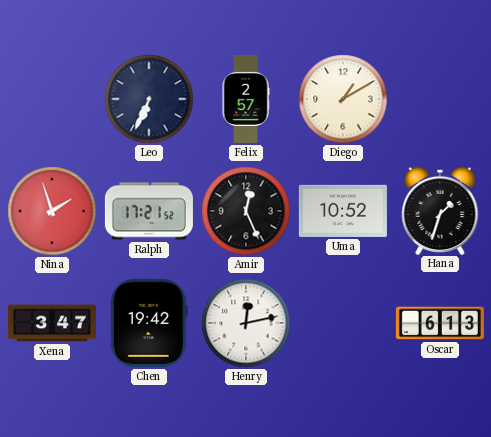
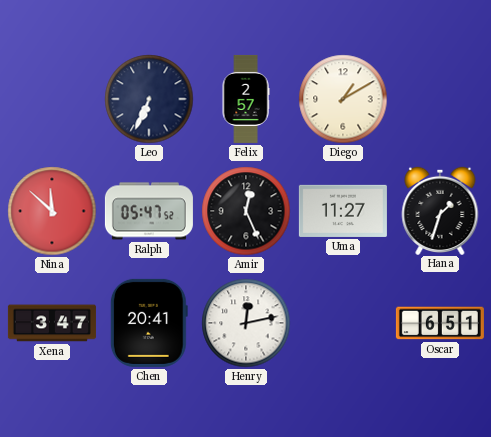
Nina: 1:57 -> 11:52 (52, 211)
Ralph: 17:21 -> 05:47 (149, 211)
Uma: 10:52 -> 11:27 (343, 211)
Chen: 19:42 -> 20:41 (149, 323)
Oscar: 6:13 -> 6:51 (440, 323)
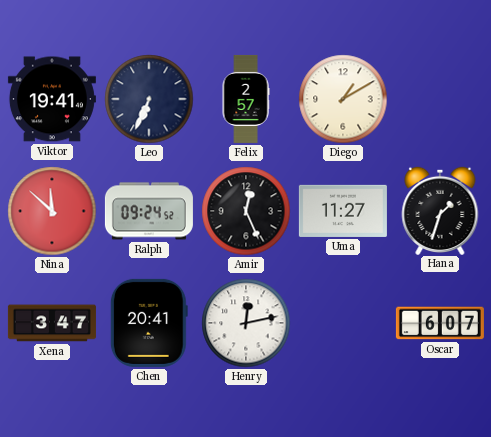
Viktor: none -> 19:41 (52, 99)
Ralph: 05:47 -> 09:24 (149, 211)
Oscar: 6:51 -> 6:07 (440, 323)
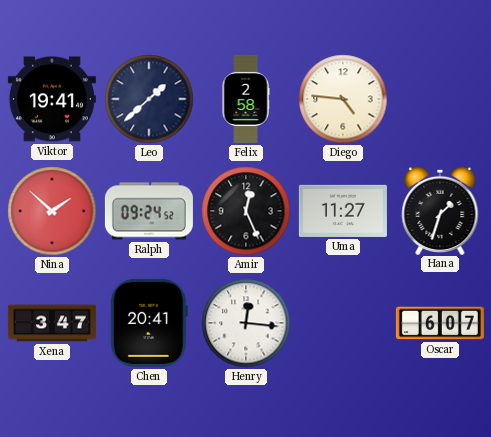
Leo: 6:34 -> 1:38 (149, 99)
Felix: 2:57 -> 2:58 (246, 99)
Diego: 1:10 -> 4:46 (343, 99)
Nina: 11:52 -> 1:52 (52, 211)
Henry: 12:13 -> 12:16 (246, 323)
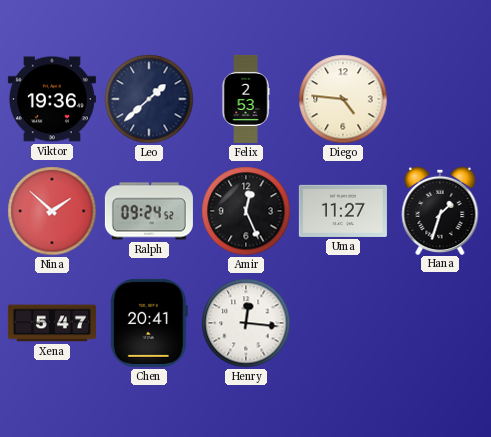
Viktor: 19:41 -> 19:36 (52, 99)
Felix: 2:58 -> 2:53 (246, 99)
Xena: 3:47 -> 5:47 (52, 323)
Oscar: 6:07 -> none (440, 323)
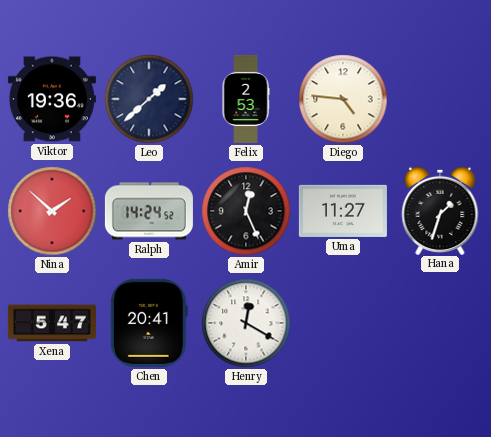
Ralph: 09:24 -> 14:24 (149, 211)
Henry: 12:16 -> 12:20 (246, 323)
